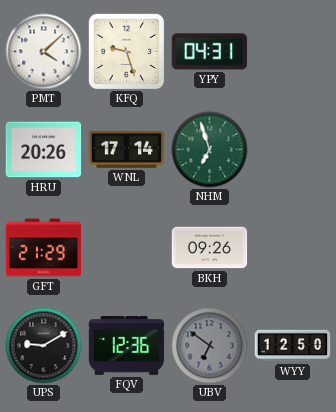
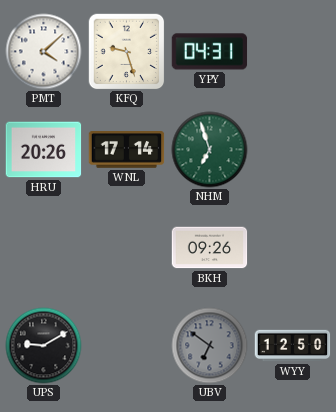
GFT: 21:29 -> none (44, 248)
FQV: 12:36 -> none (127, 346)
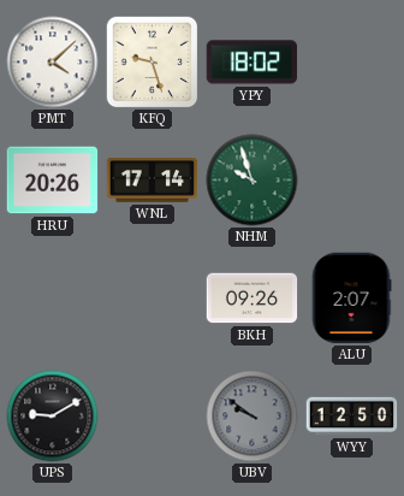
YPY: 04:31 -> 18:02 (252, 63)
NHM: 6:57 -> 9:57 (252, 181)
ALU: none -> 2:07 (351, 299)
UBV: 6:51 -> 9:51 (252, 417)
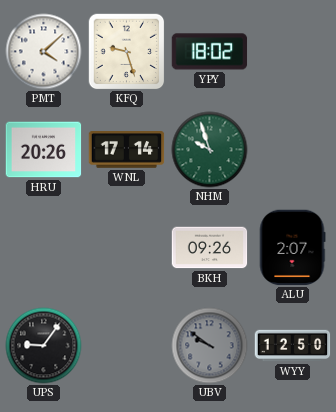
UPS: 9:10 -> 9:06 (44, 346)
